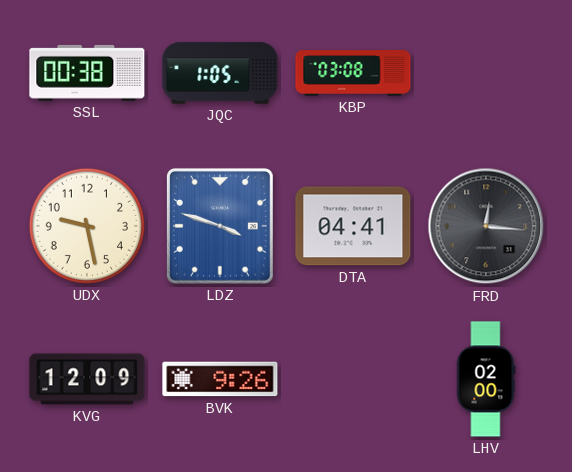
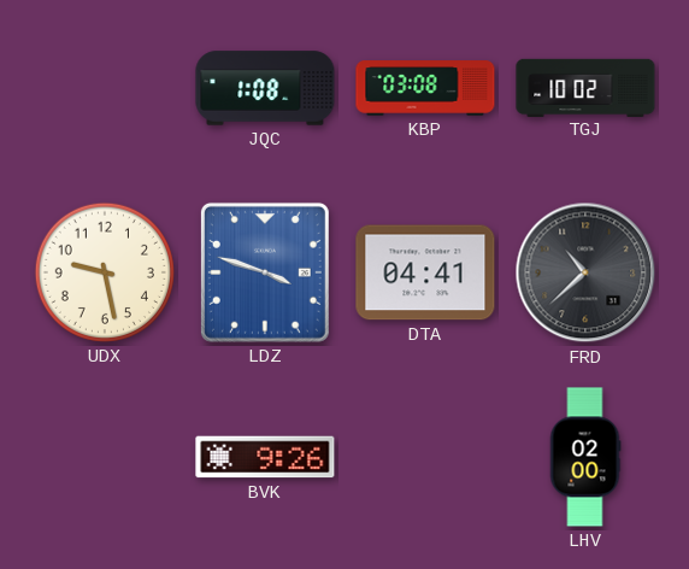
SSL: 00:38 -> none (87, 73)
JQC: 1:05 -> 1:08 (265, 88)
TGJ: none -> 10:02 (585, 87)
FRD: 12:16 -> 10:38 (585, 272)
KVG: 12:09 -> none (87, 379)
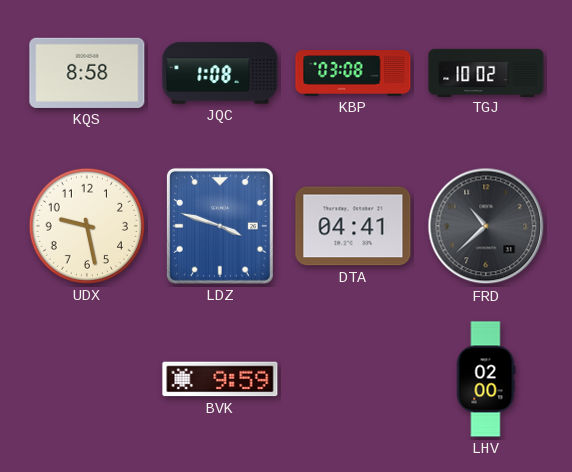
KQS: none -> 8:58 (87, 73)
BVK: 9:26 -> 9:59 (220, 379)
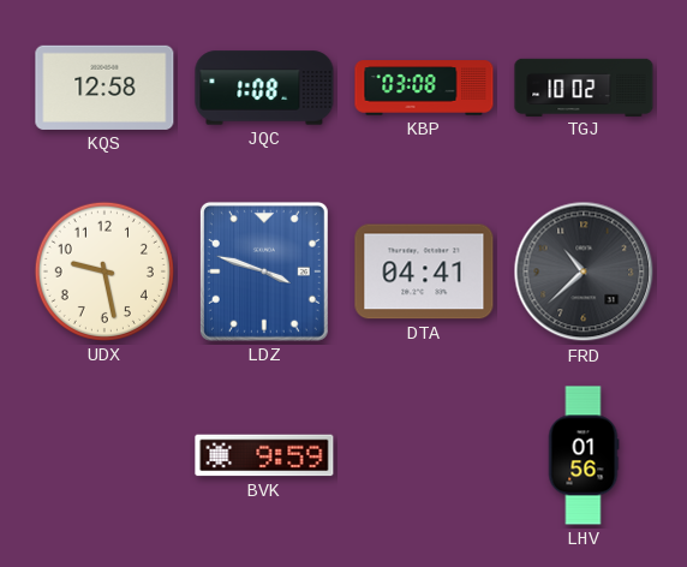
KQS: 8:58 -> 12:58 (104, 88)
LHV: 02:00 -> 01:56 (584, 455)
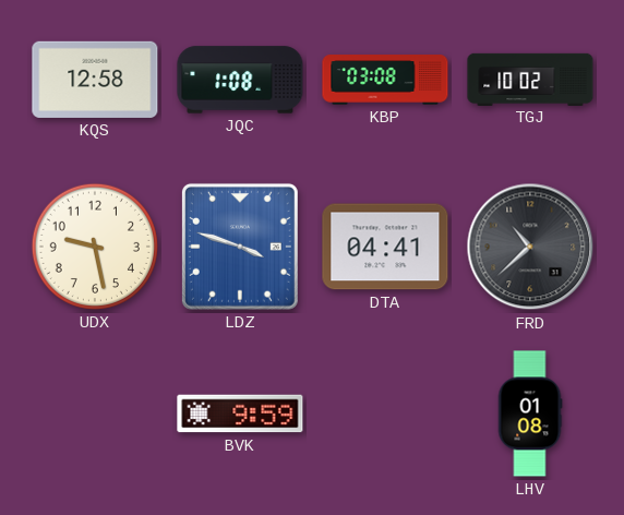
LHV: 01:56 -> 01:08 (530, 414)
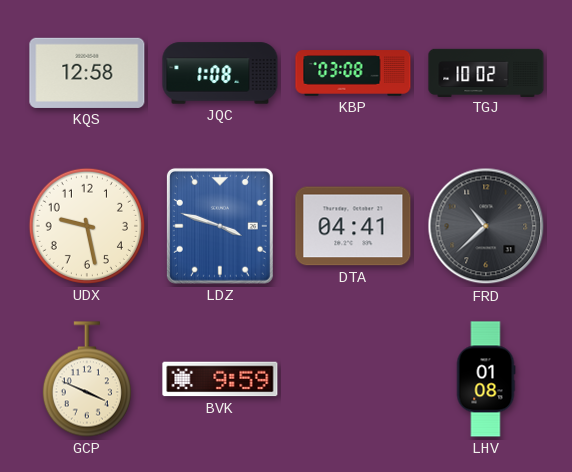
GCP: none -> 3:49 (87, 379)
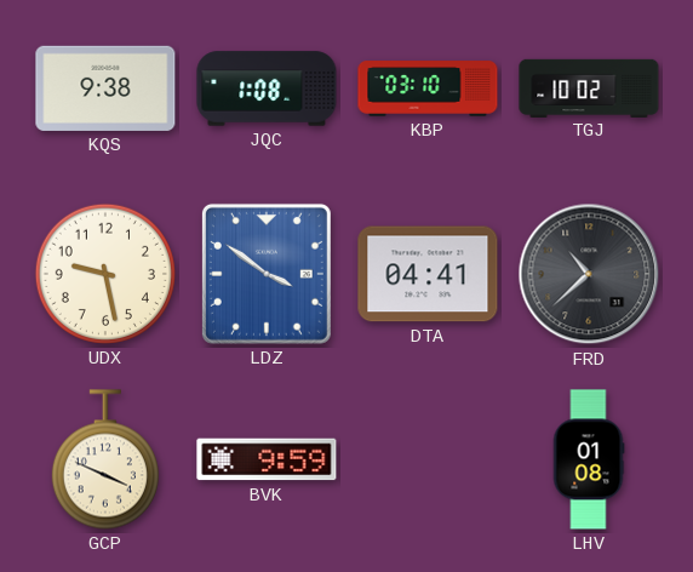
KQS: 12:58 -> 9:38 (105, 88)
KBP: 03:08 -> 03:10 (428, 88)
LDZ: 3:48 -> 3:51 (267, 274)
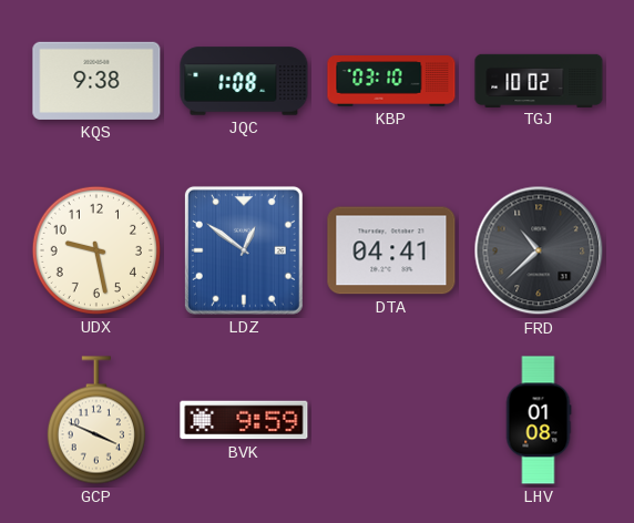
LDZ: 3:51 -> 12:51 (244, 250)
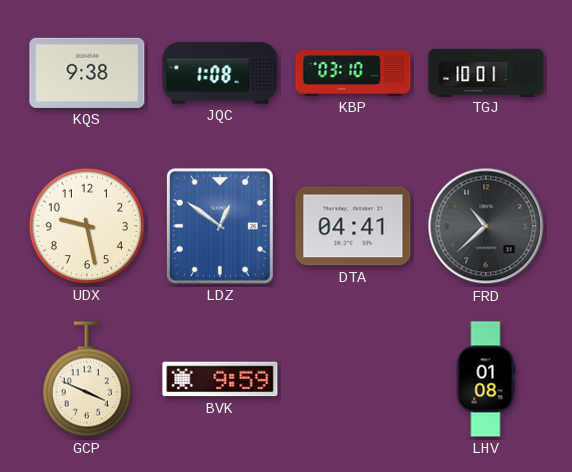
TGJ: 10:02 -> 10:01 (486, 72)
